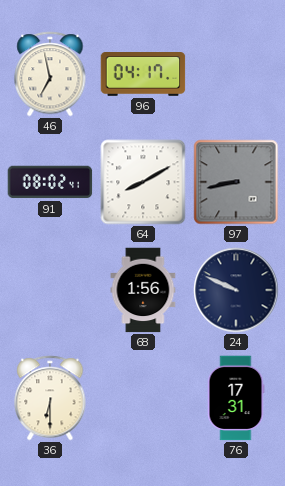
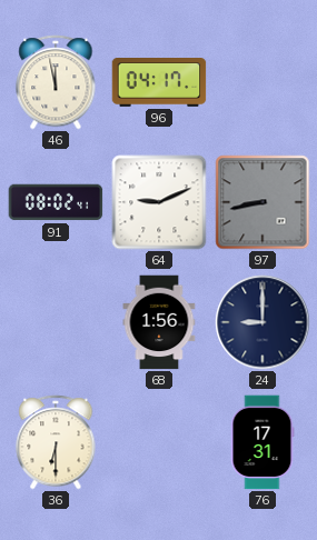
46: 6:58 -> 11:58 (56, 82)
64: 8:10 -> 9:11 (159, 202)
24: 9:49 -> 9:00 (262, 322)
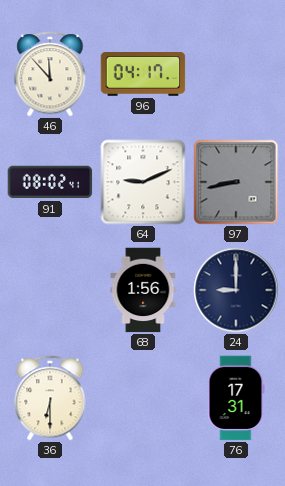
46: 11:58 -> 11:53 (50, 74)
